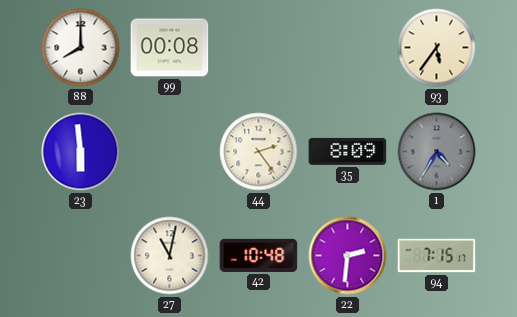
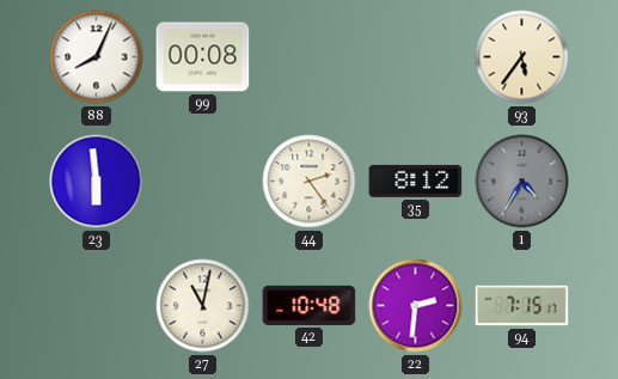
88: 8:00 -> 8:04 (97, 57)
35: 8:09 -> 8:12 (416, 181)
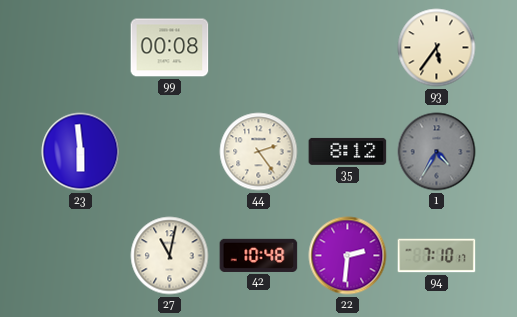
88: 8:04 -> none (97, 57)
94: 7:15 -> 7:10 (437, 256)
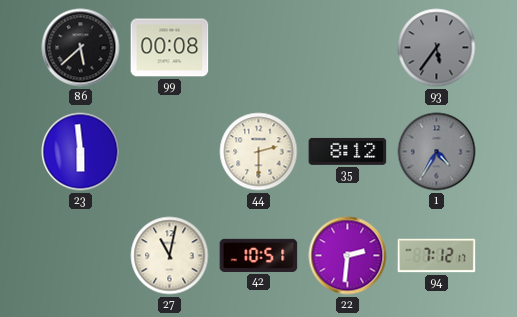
86: none -> 5:38 (81, 48)
93 dial: cream -> grey (437, 48)
44: 2:24 -> 2:30 (259, 152)
42: 10:48 -> 10:51 (259, 255)
94: 7:10 -> 7:12 (437, 256)
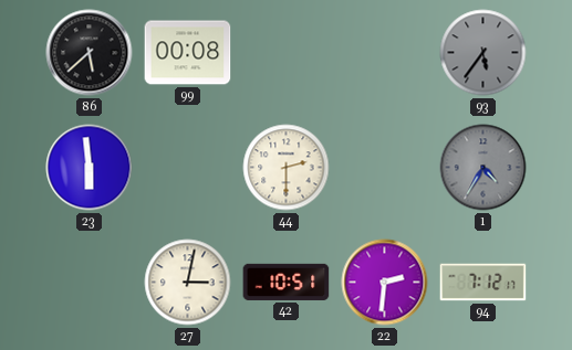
35: 8:12 -> none (348, 151)
27: 11:02 -> 3:02 (188, 283)
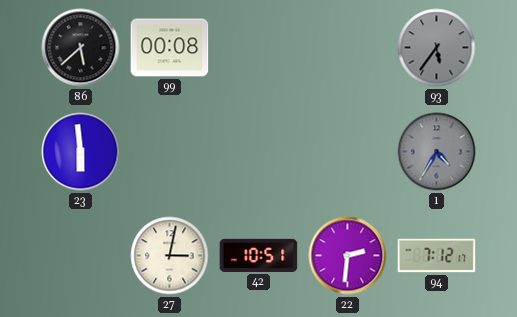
44: 2:30 -> none (287, 168)
